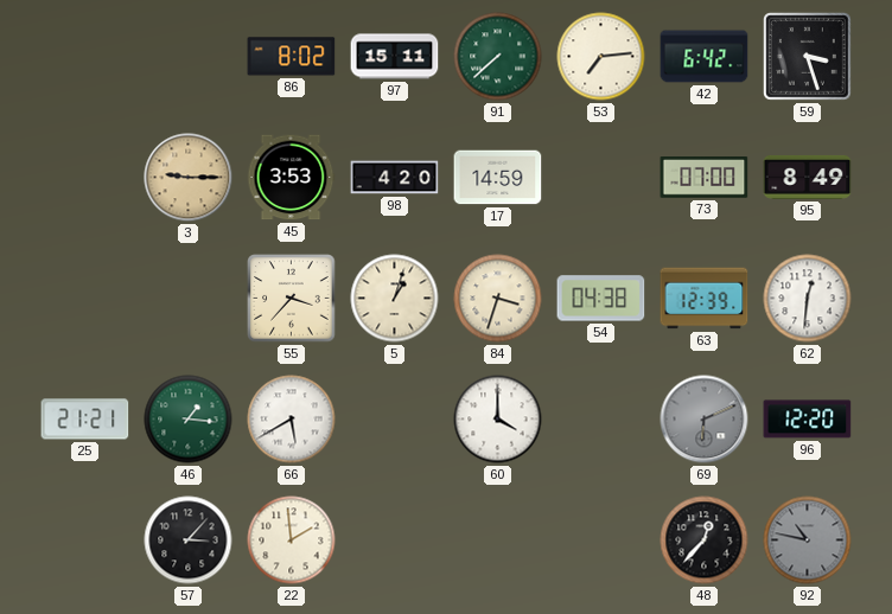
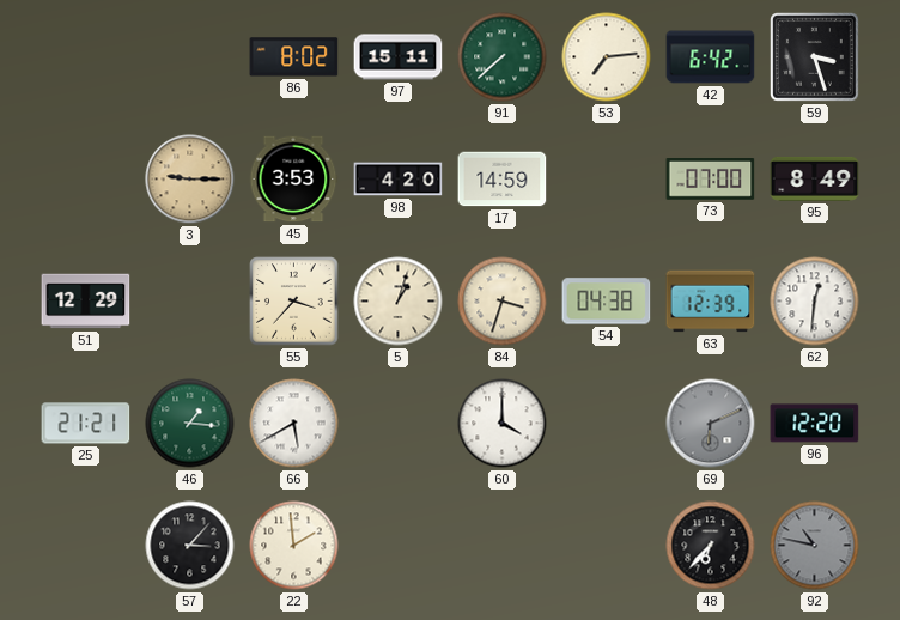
51: none -> 12:29 (86, 302)
48: 12:37 -> 6:37 (711, 546)
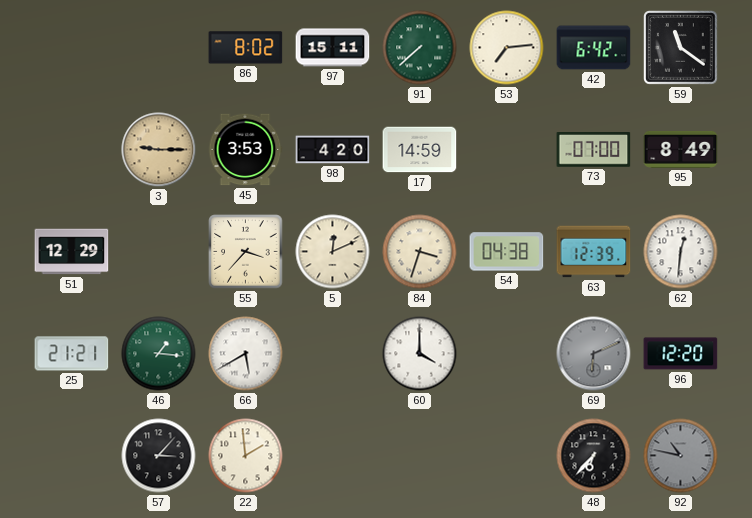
59: 3:27 -> 11:21 (681, 48)
5: 1:03 -> 12:11 (333, 252)
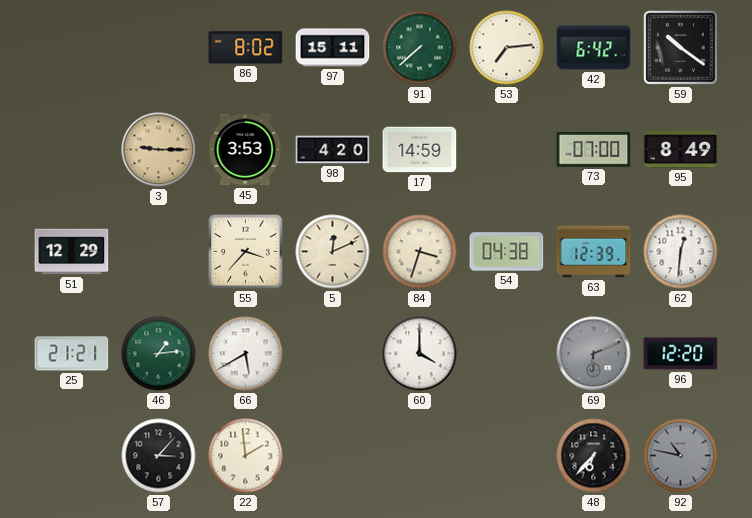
59: 11:21 -> 10:21 (681, 48)
46: 1:16 -> 1:14 (159, 354)
